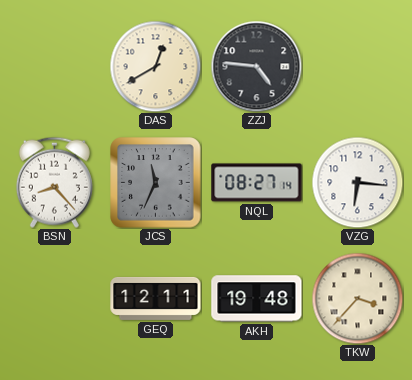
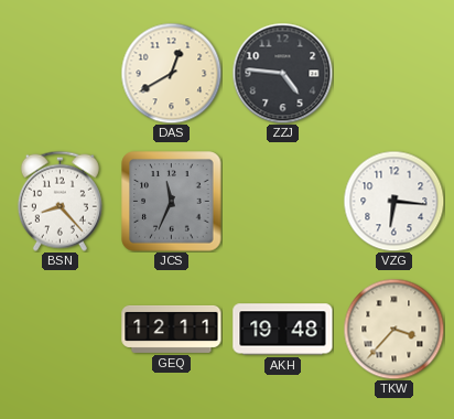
NQL: 08:27 -> none (257, 183)
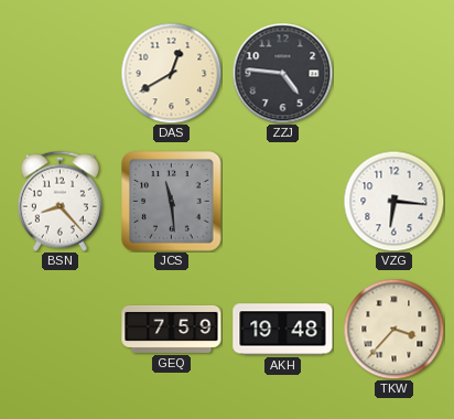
JCS: 11:34 -> 11:29 (172, 202)
GEQ: 12:11 -> 7:59 (172, 329)
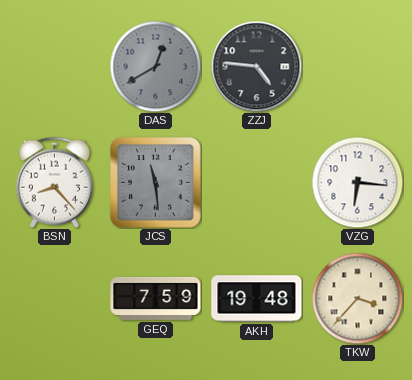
DAS dial: cream -> grey (155, 66)
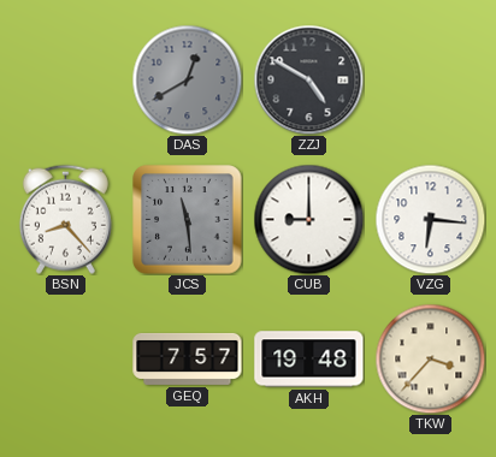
ZZJ: 4:46 -> 4:50 (308, 79)
CUB: none -> 9:00 (308, 219)
GEQ: 7:59 -> 7:57 (188, 358)
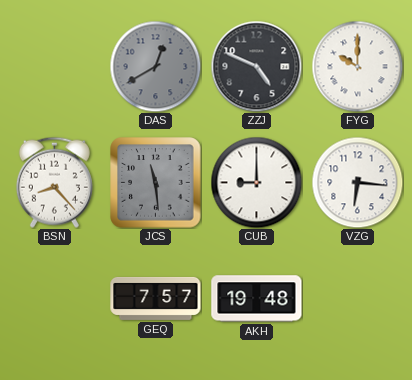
ZZJ: 4:50 -> 4:49 (256, 66)
FYG: none -> 10:00 (357, 66)
TKW: 3:37 -> none (430, 358)
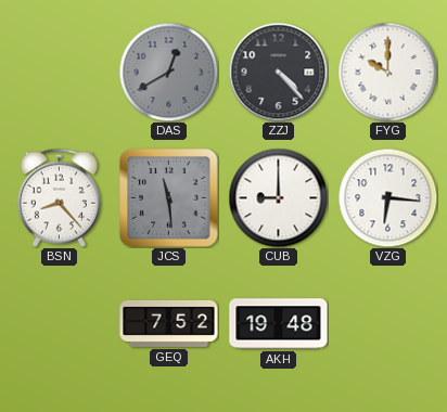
ZZJ: 4:49 -> 4:23 (278, 72)
GEQ: 7:57 -> 7:52 (169, 323)
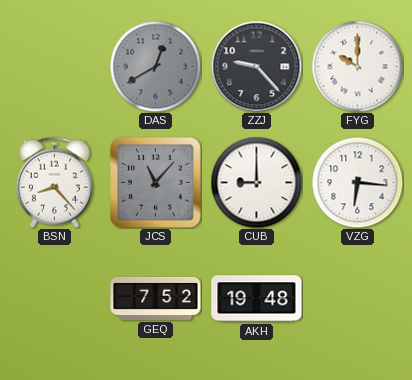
ZZJ: 4:23 -> 9:23 (256, 66)
JCS: 11:29 -> 11:07 (156, 183)
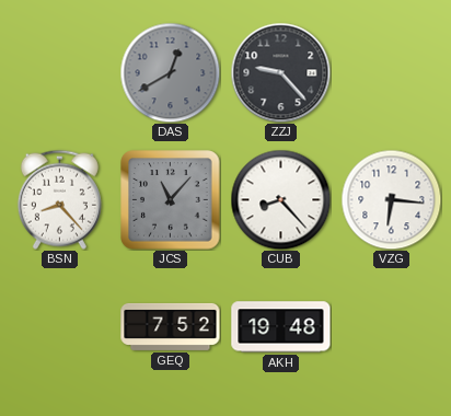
FYG: 10:00 -> none (357, 66)
CUB: 9:00 -> 8:23 (280, 199)
